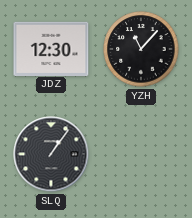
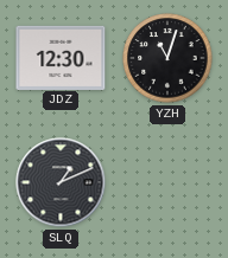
YZH: 11:07 -> 11:03 (167, 58)
SLQ: 1:06 -> 1:11 (61, 182)
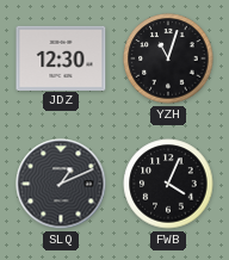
FWB: none -> 4:04 (168, 184)
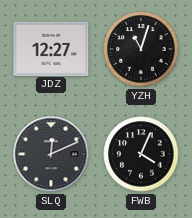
JDZ: 12:30 -> 12:27 (51, 48)
SLQ: 1:11 -> 12:11 (51, 154)
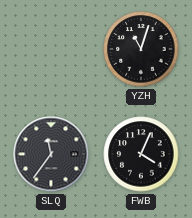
JDZ: 12:27 -> none (51, 48)
SLQ: 12:11 -> 11:36 (51, 154)
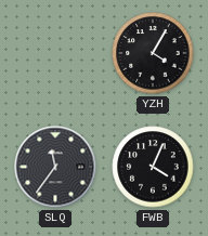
YZH: 11:03 -> 4:05 (153, 53)
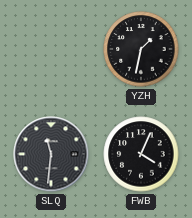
YZH: 4:05 -> 1:32 (141, 49)
SLQ: 11:36 -> 11:31 (51, 154)
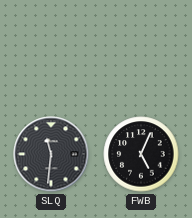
YZH: 1:32 -> none (141, 49)
FWB: 4:04 -> 5:04 (141, 154)
